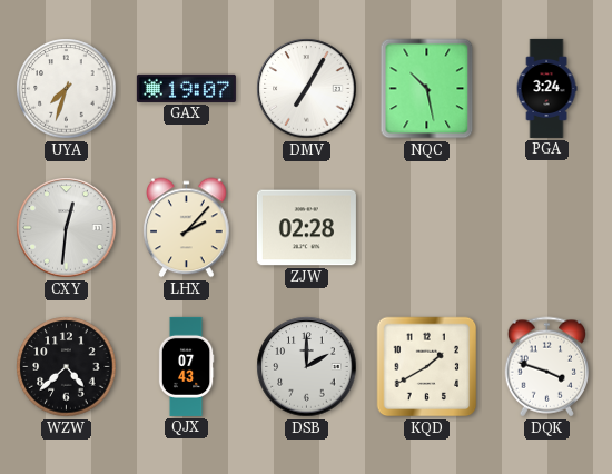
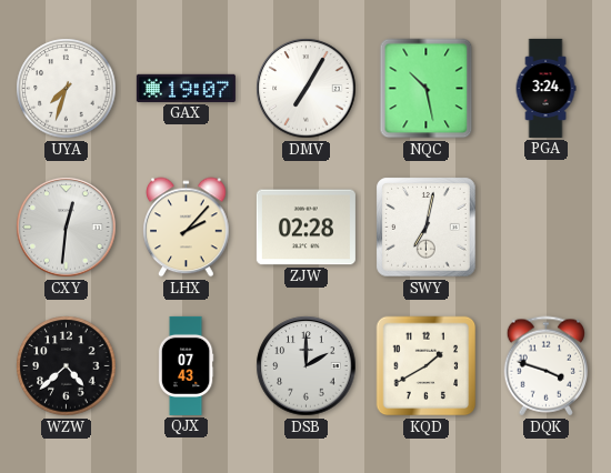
SWY: none -> 7:02 (427, 228)
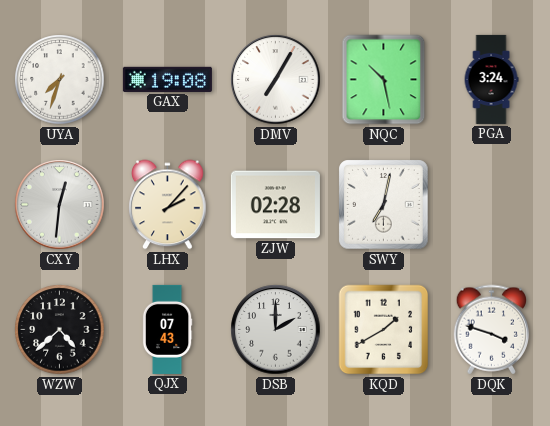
GAX: 19:07 -> 19:08 (167, 79)
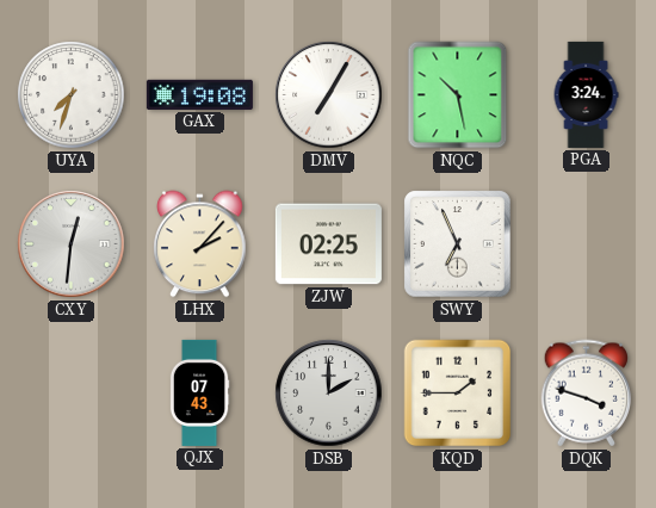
ZJW: 02:28 -> 02:25 (328, 244)
SWY: 7:02 -> 6:56 (458, 244)
WZW: 4:38 -> none (60, 330)
KQD: 1:40 -> 1:45 (458, 394)
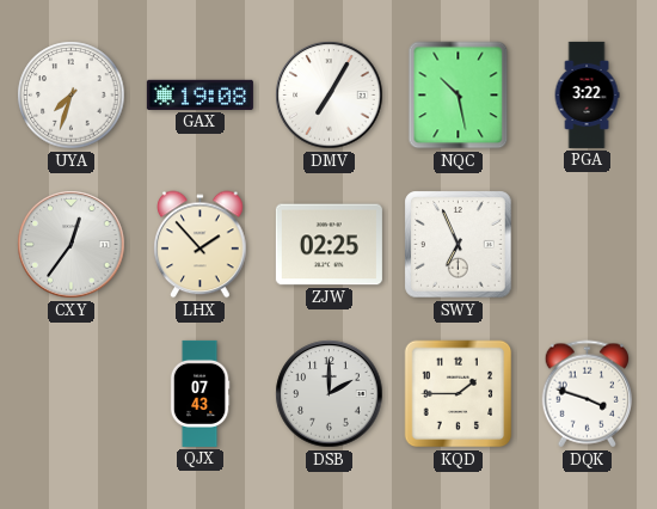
PGA: 3:24 -> 3:22 (587, 94)
CXY: 12:31 -> 12:36 (72, 245)
LHX: 2:07 -> 1:53 (201, 245)
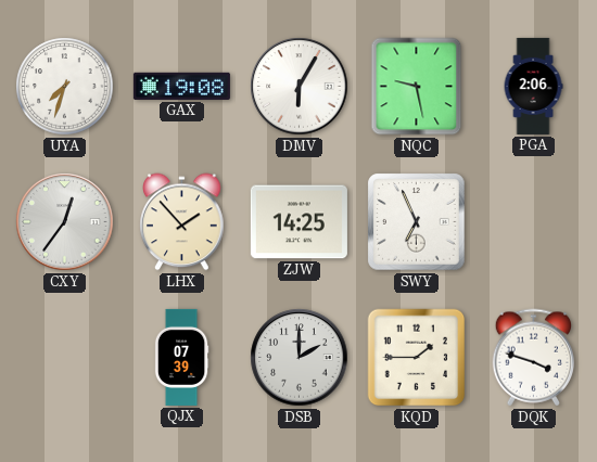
DMV: 7:05 -> 6:05 (300, 87)
NQC: 10:28 -> 9:28 (417, 87)
PGA: 3:22 -> 2:06 (533, 86)
ZJW: 02:25 -> 14:25 (298, 222)
QJX: 07:43 -> 07:39 (181, 357)
